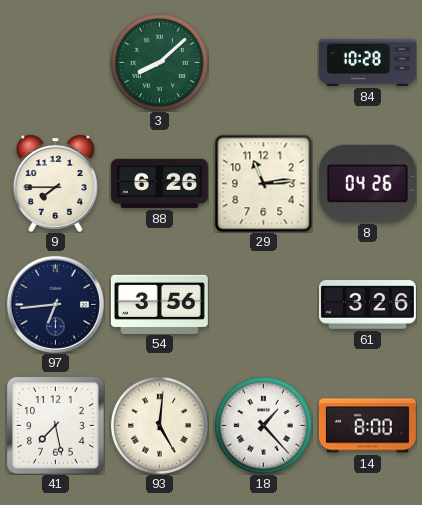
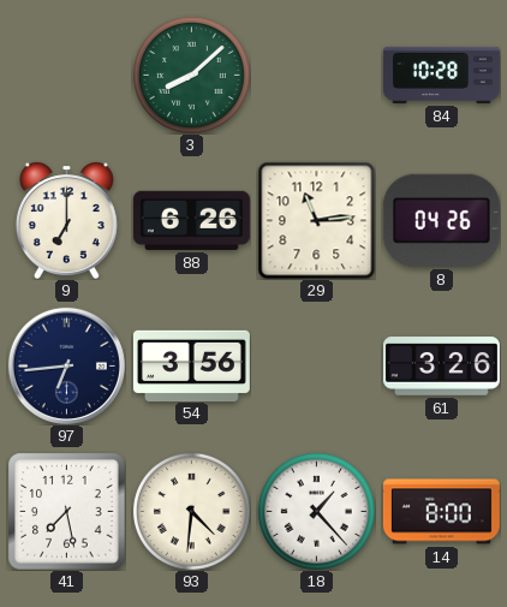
9: 7:45 -> 7:00 (66, 220)
93: 5:01 -> 4:31 (191, 511)
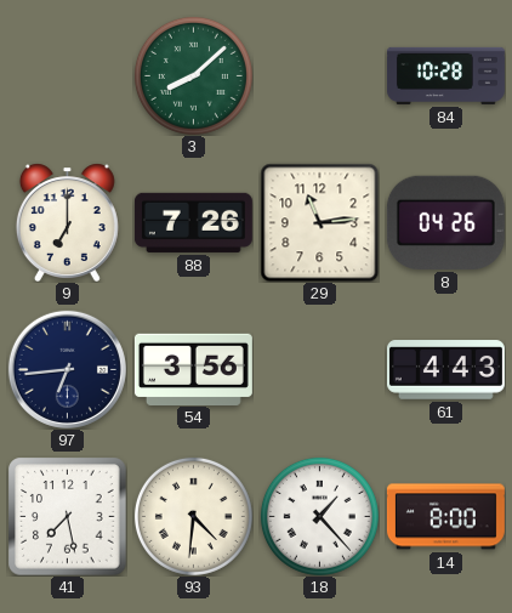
88: 6:26 -> 7:26 (193, 222)
61: 3:26 -> 4:43 (445, 370)
